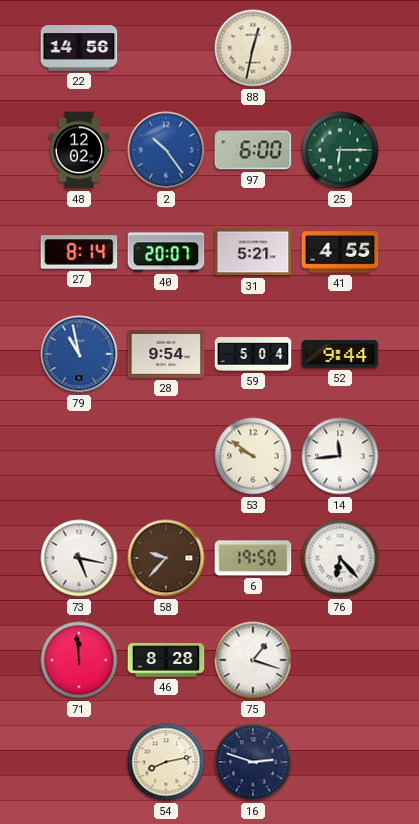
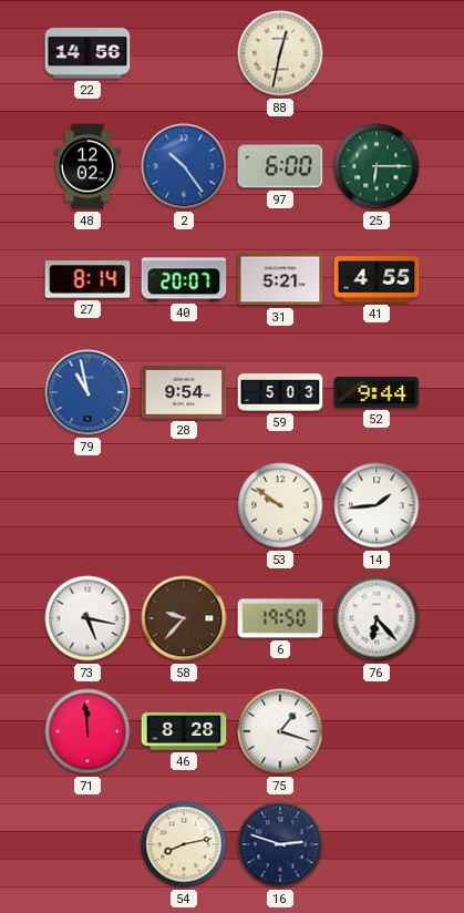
59: 5:04 -> 5:03 (280, 392)
14: 11:44 -> 1:44 (377, 505)
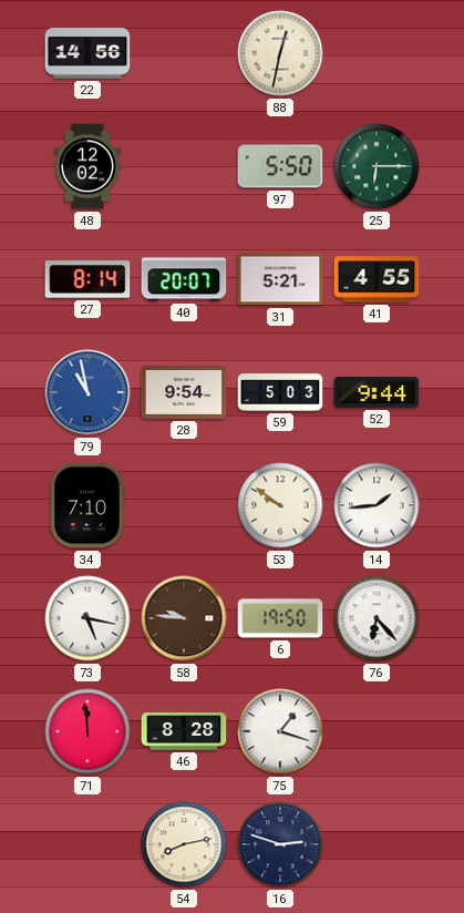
2: 10:24 -> none (184, 166)
97: 6:00 -> 5:50 (280, 166)
34: none -> 7:10 (87, 505)
58: 9:37 -> 9:46 (184, 618)
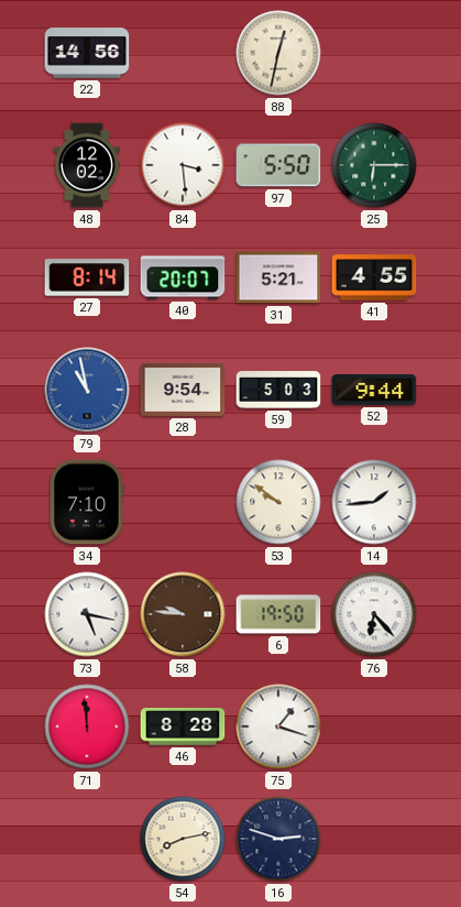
84: none -> 3:29 (183, 165)
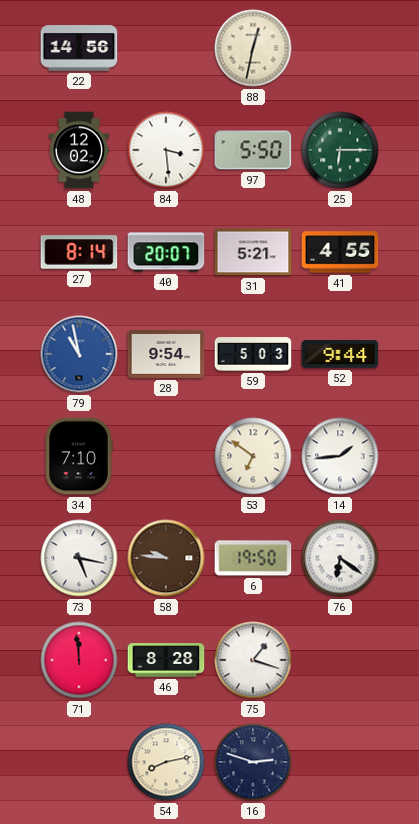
53: 9:51 -> 6:51 (253, 456)
76: 6:23 -> 6:21 (340, 558)
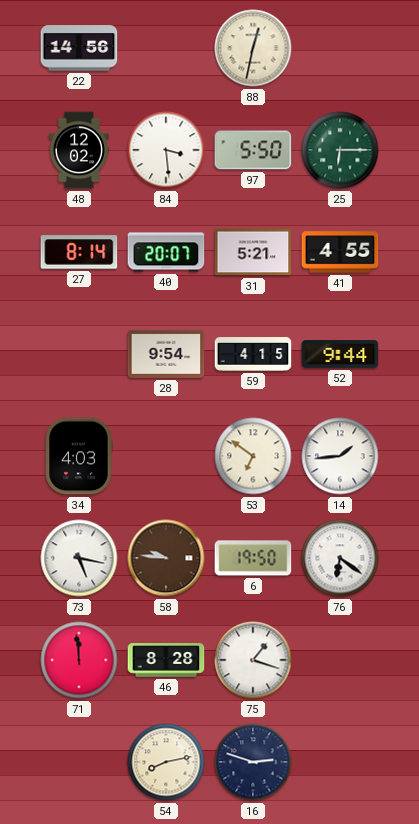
79: 10:58 -> none (79, 354)
59: 5:03 -> 4:15 (253, 354)
34: 7:10 -> 4:03 (79, 456)
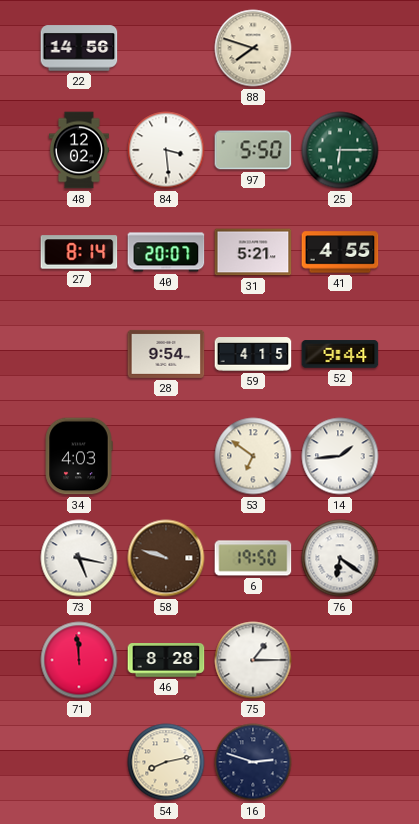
88: 12:32 -> 7:48 (253, 48)
58: 9:46 -> 9:48 (166, 558)
75: 1:18 -> 1:15 (253, 660)
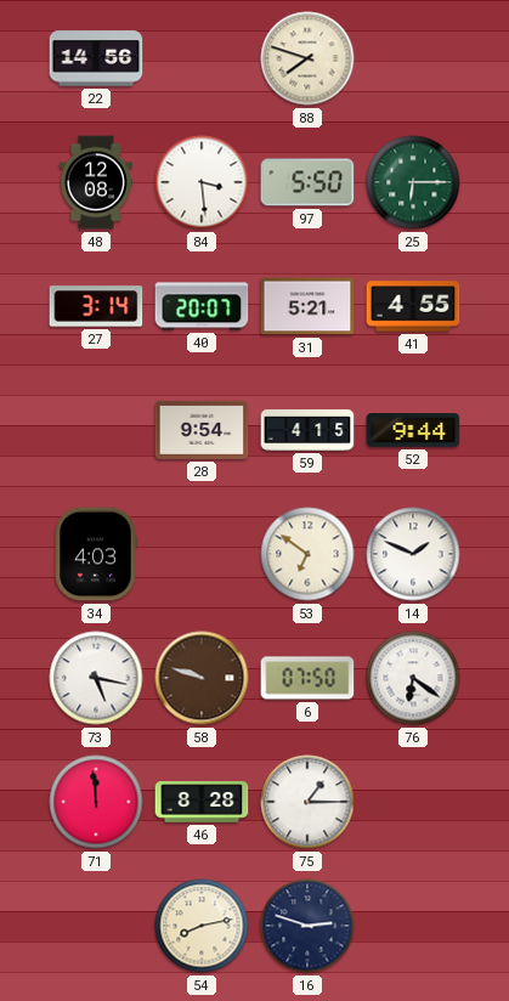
48: 12:02 -> 12:08 (96, 182)
27: 8:14 -> 3:14 (96, 306)
14: 1:44 -> 1:49 (413, 554)
6: 19:50 -> 07:50 (307, 678)
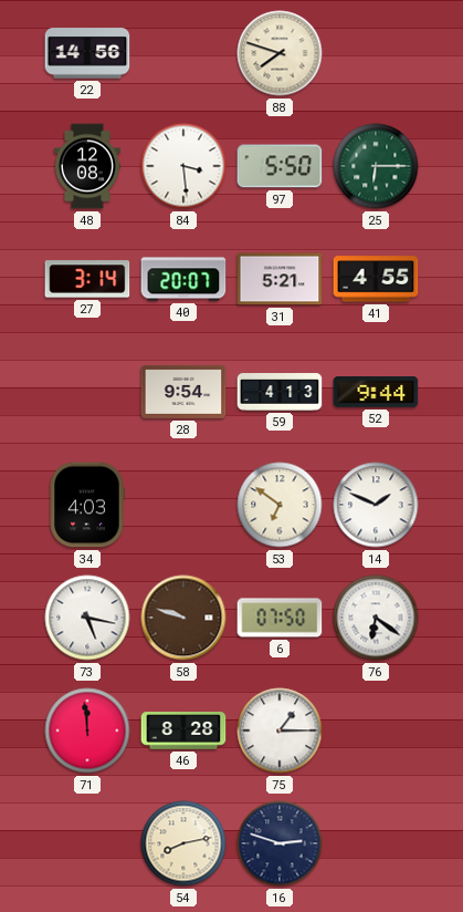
59: 4:15 -> 4:13 (280, 392)
